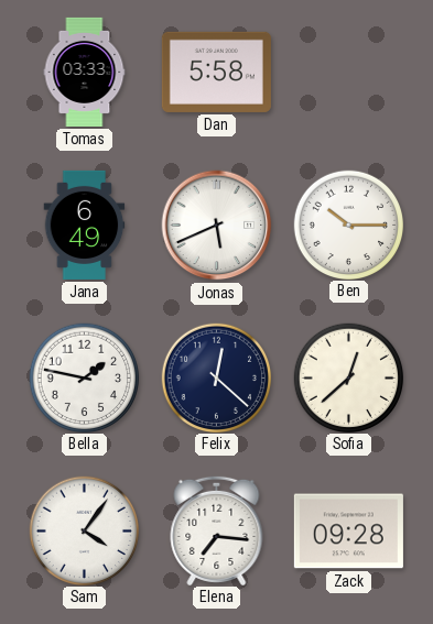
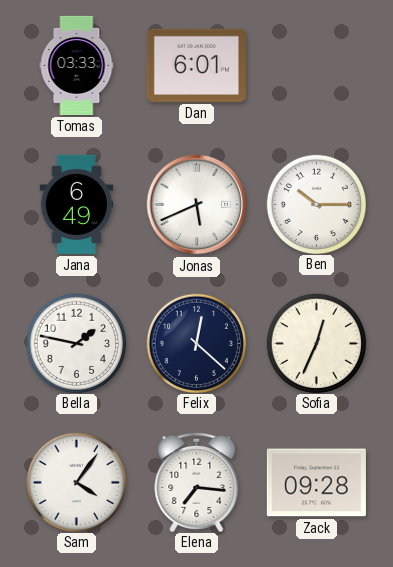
Dan: 5:58 -> 6:01 (196, 65)
Sofia: 12:38 -> 12:34 (316, 343)
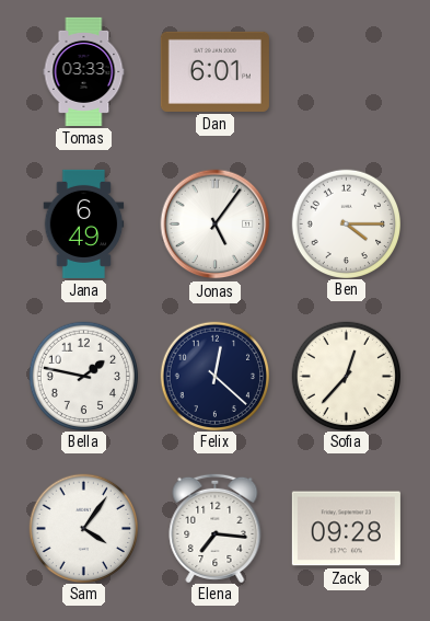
Jonas: 5:41 -> 5:06 (216, 225)
Ben: 10:15 -> 4:15 (346, 223)
Sofia: 12:34 -> 12:37 (346, 376)
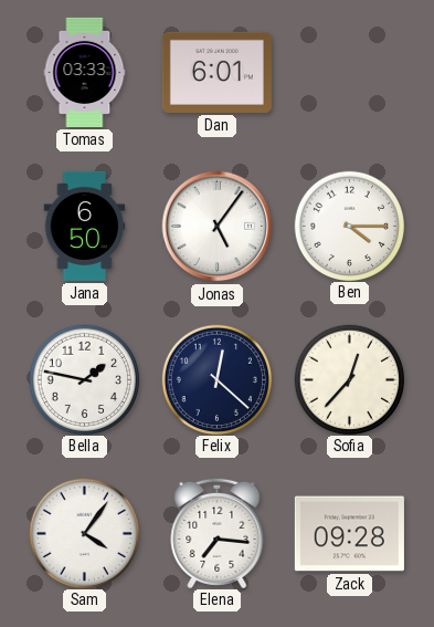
Jana: 6:49 -> 6:50 (85, 226)
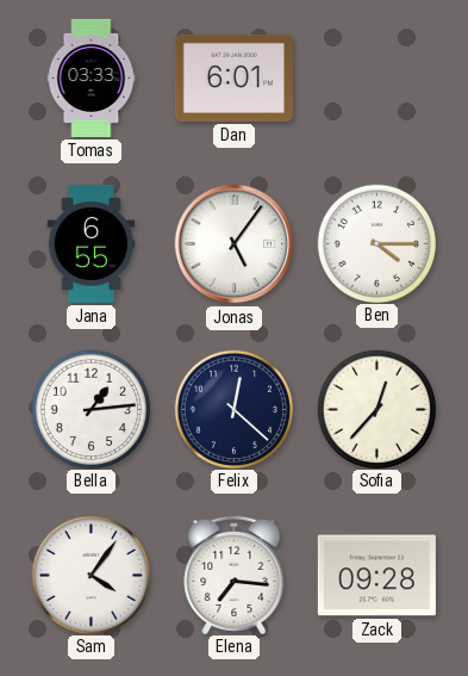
Jana: 6:50 -> 6:55 (92, 243)
Bella: 1:47 -> 1:14 (91, 409)
